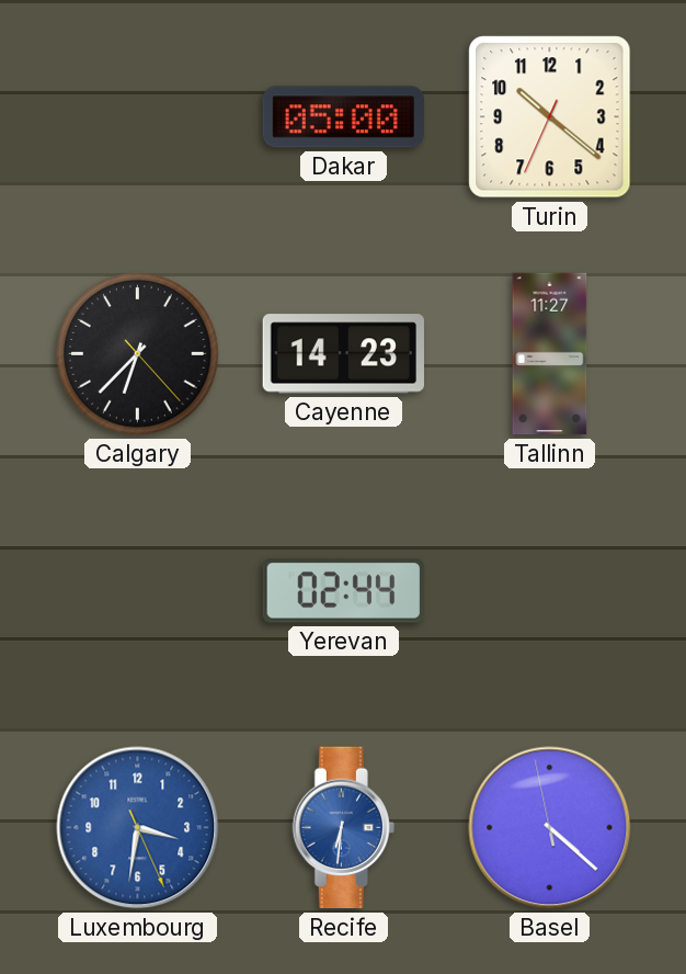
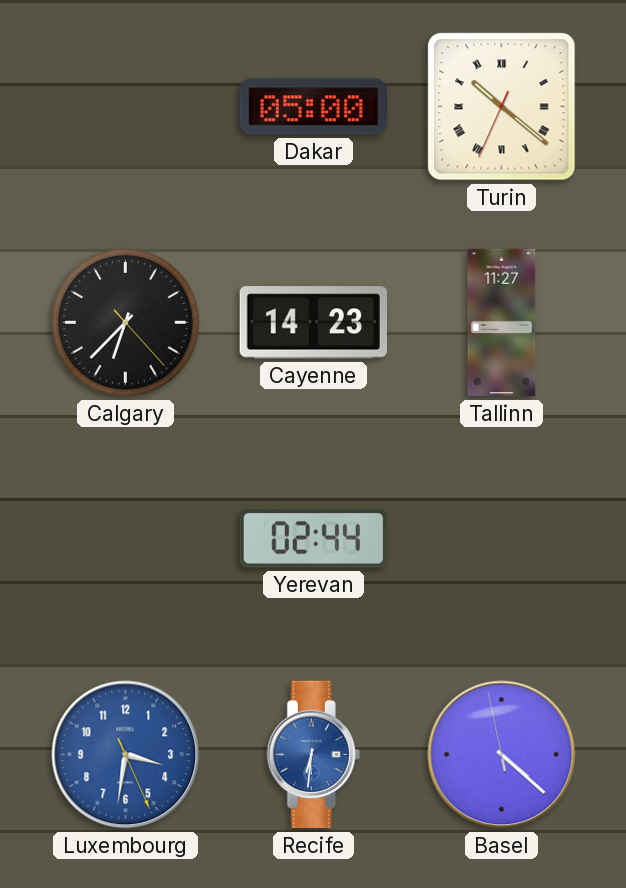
Turin numerals: Arabic -> Roman (502, 107)
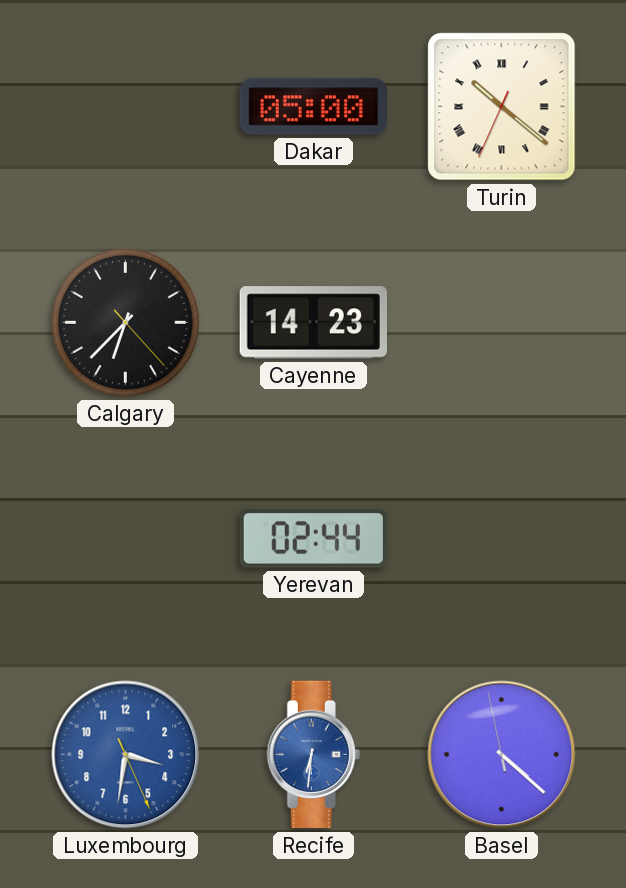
Tallinn: 11:27 -> none (502, 323)
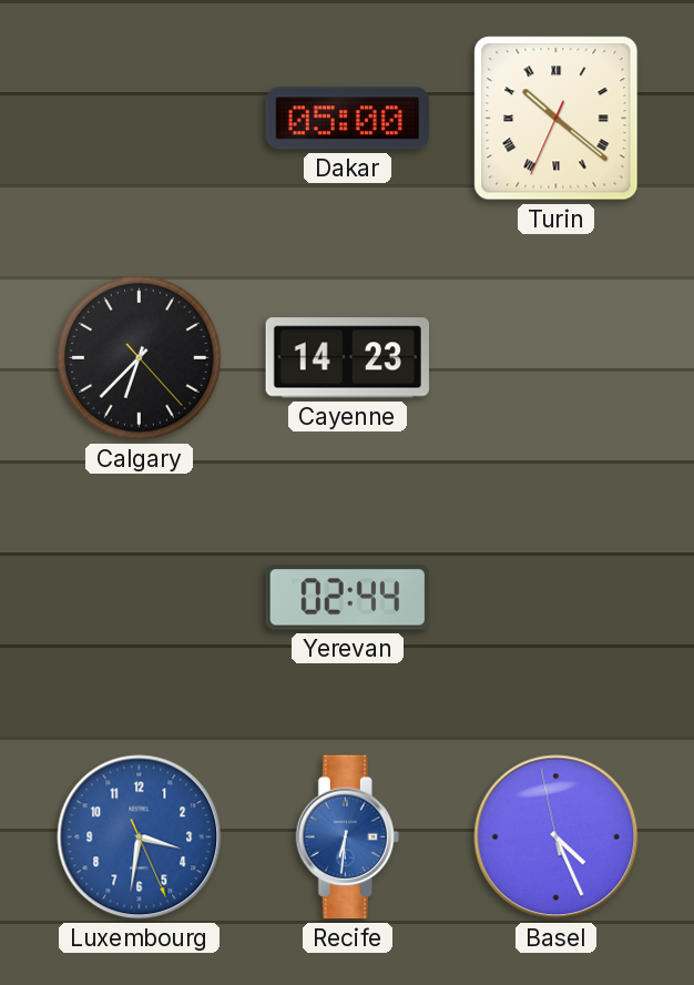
Basel: 4:21 -> 4:25 (557, 837)
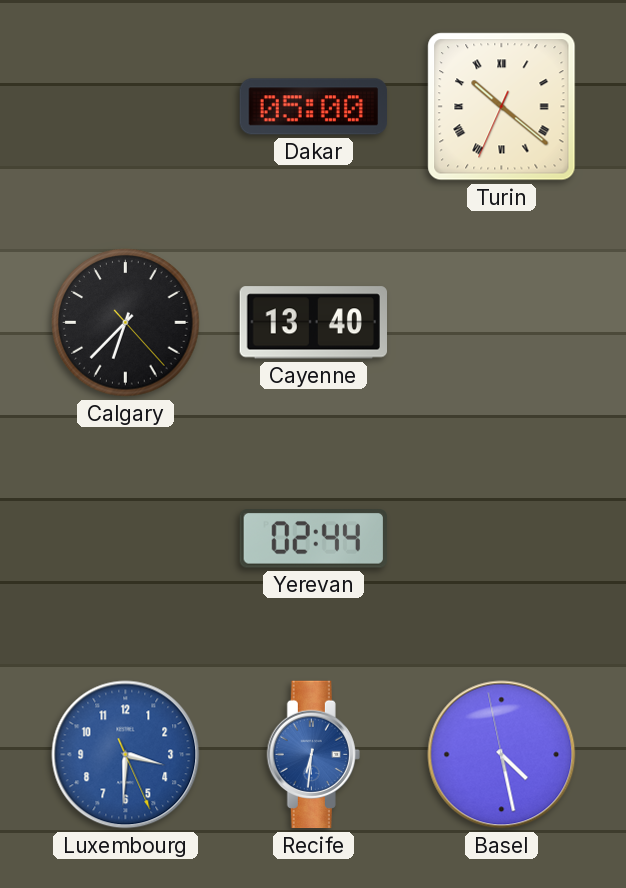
Cayenne: 14:23 -> 13:40 (313, 323)
Luxembourg: 3:31 -> 3:30 (126, 755)
Basel: 4:25 -> 4:27 (502, 755)
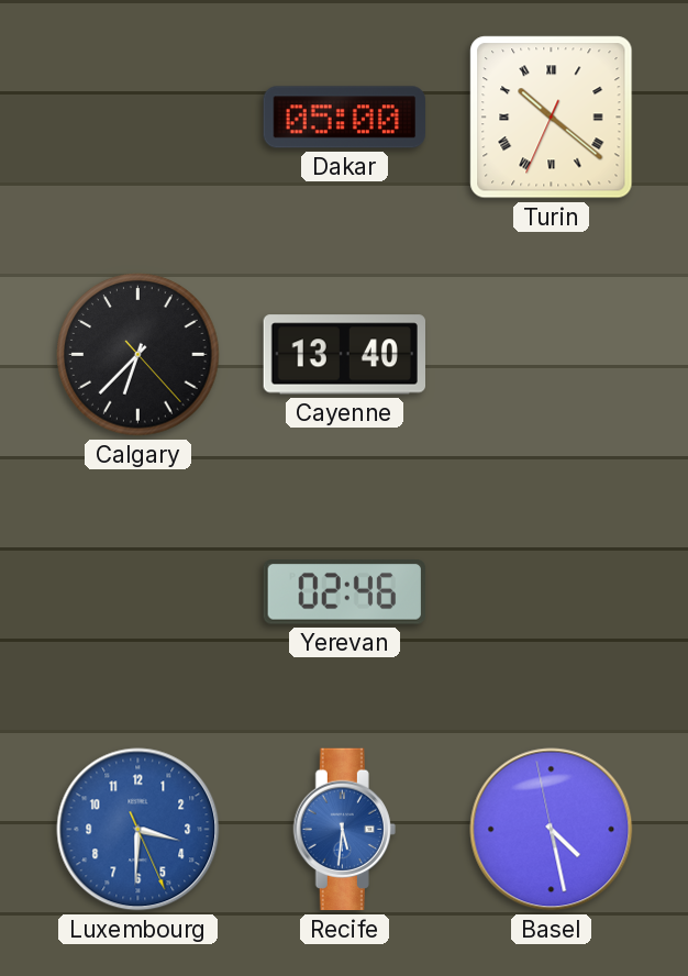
Yerevan: 02:44 -> 02:46 (344, 592)
Recife: 6:31 -> 5:31 (344, 830)
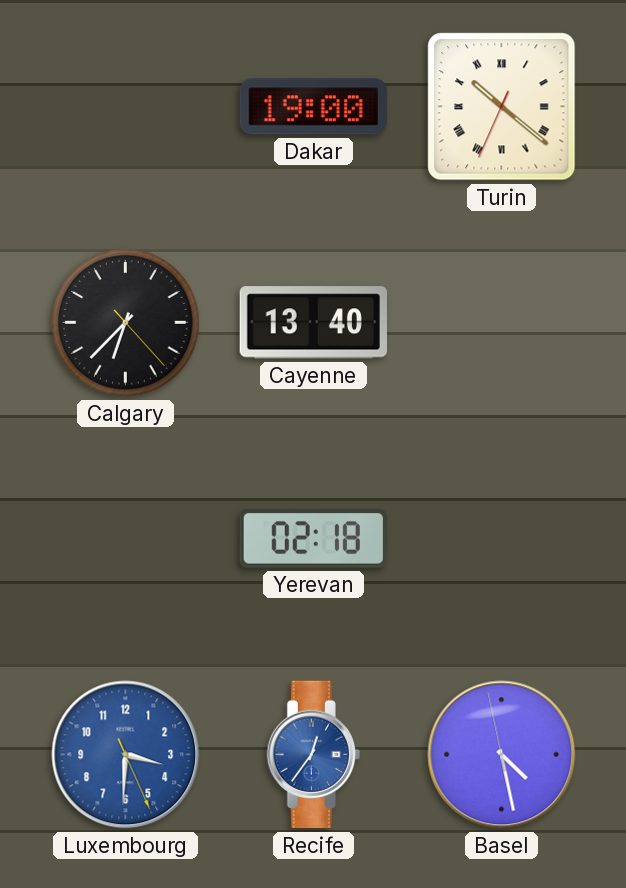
Dakar: 05:00 -> 19:00 (313, 107)
Yerevan: 02:46 -> 02:18 (313, 539)
Recife: 5:31 -> 12:36 (313, 755)
